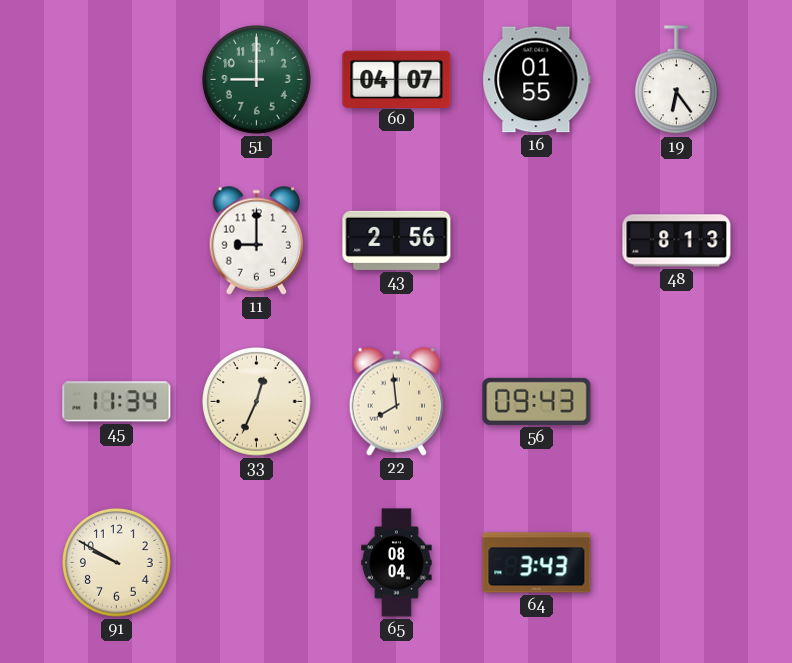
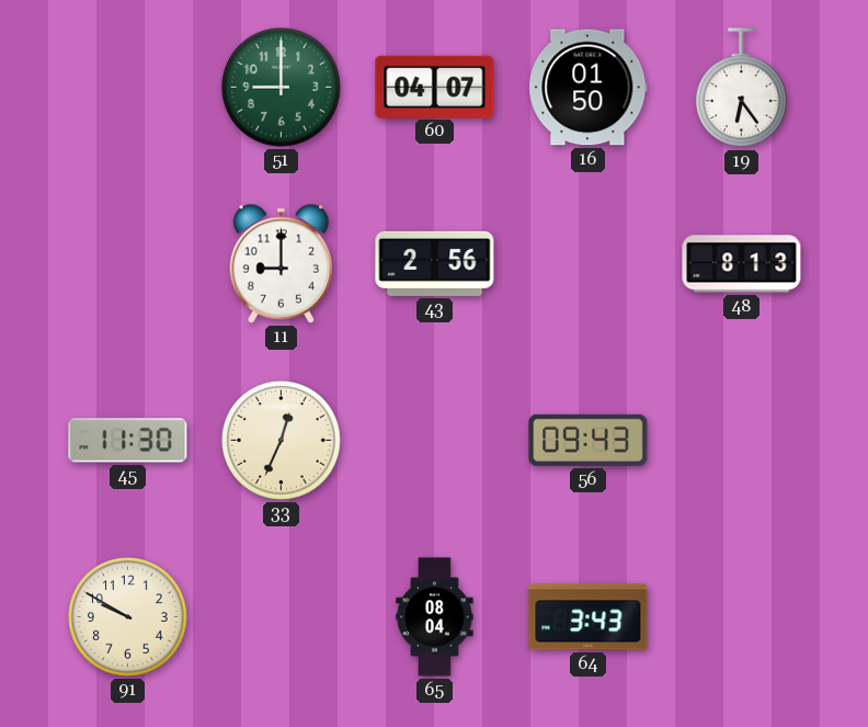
16: 01:55 -> 01:50 (589, 88)
45: 11:34 -> 11:30 (128, 441)
22: 7:59 -> none (397, 401)
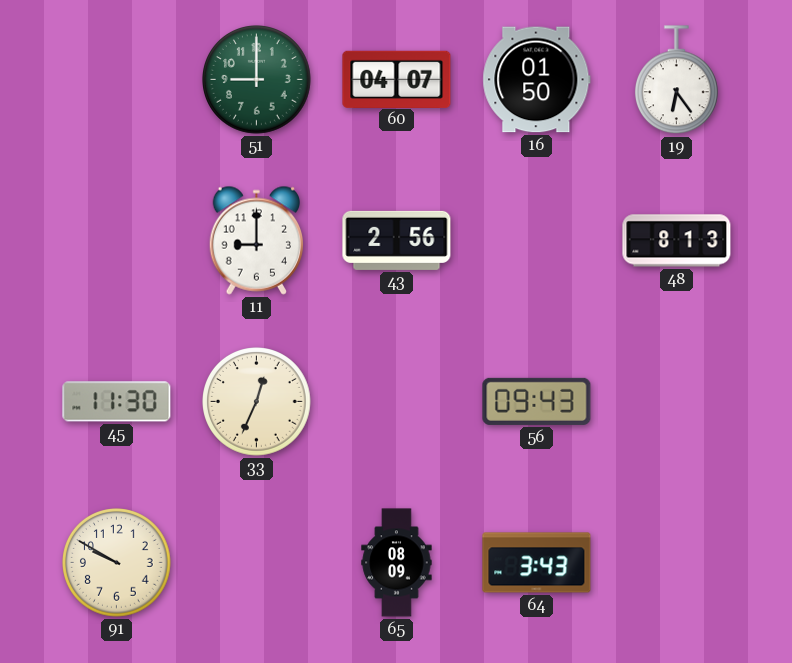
65: 08:04 -> 08:09 (397, 563)
